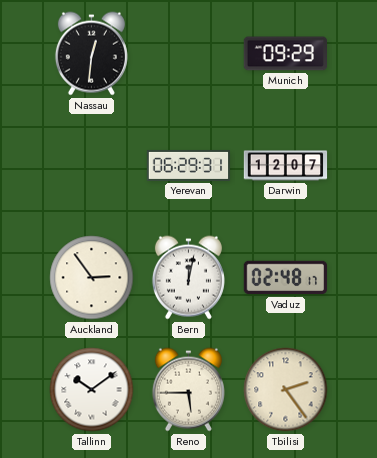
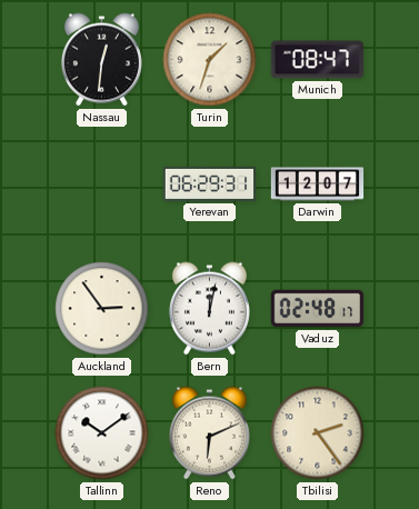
Turin: none -> 1:33 (210, 60)
Munich: 09:29 -> 08:47 (317, 60)
Reno: 5:45 -> 6:11 (209, 433)
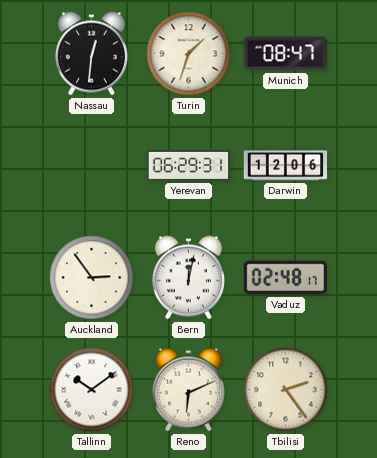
Darwin: 12:07 -> 12:06 (286, 166)
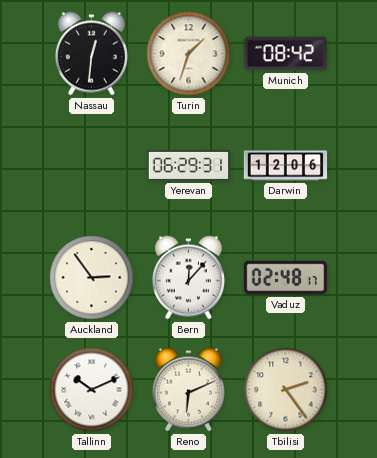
Munich: 08:47 -> 08:42 (285, 54)
Bern: 12:02 -> 12:07 (188, 278)
Tallinn: 10:09 -> 10:11 (92, 390)
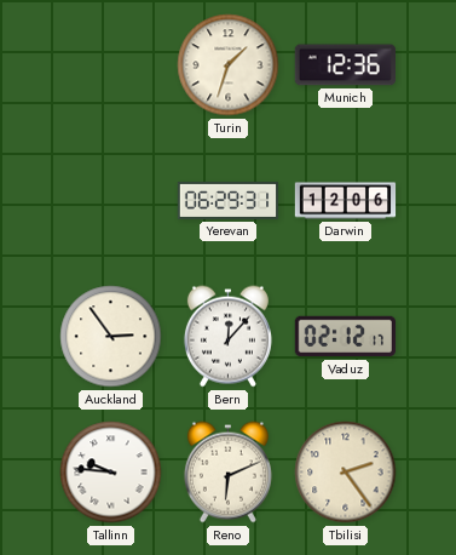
Nassau: 12:31 -> none (91, 54)
Munich: 08:42 -> 12:36 (345, 65)
Vaduz: 02:48 -> 02:12 (346, 337)
Tallinn: 10:11 -> 9:46 (111, 473)
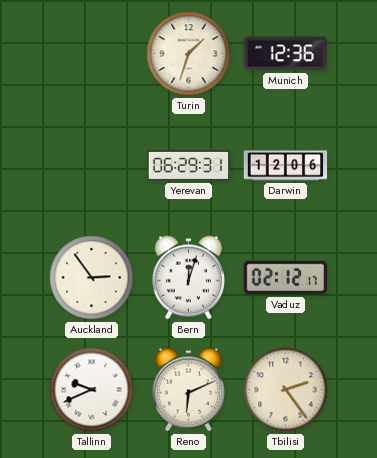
Bern: 12:07 -> 12:03 (188, 278)
Tallinn: 9:46 -> 9:41 (92, 390)
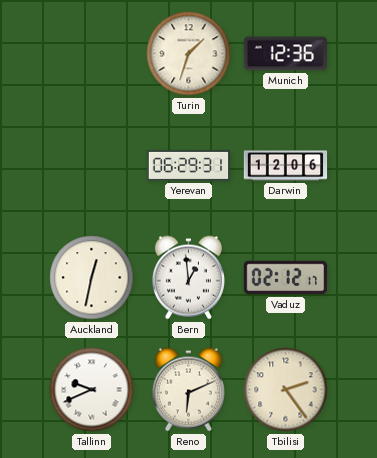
Auckland: 2:54 -> 12:32 (92, 278)
Bern: 12:03 -> 12:59 (188, 278)
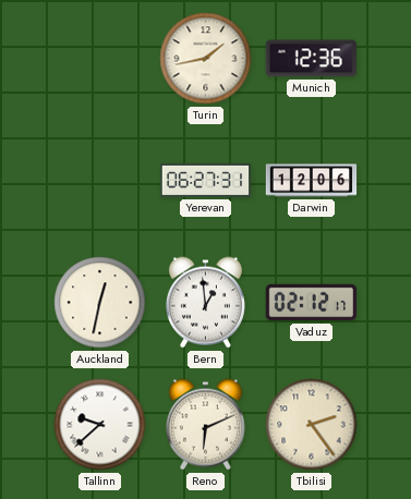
Turin: 1:33 -> 1:43 (206, 59)
Yerevan: 06:29 -> 06:27 (206, 180)
Tallinn: 9:41 -> 9:38 (100, 425)
